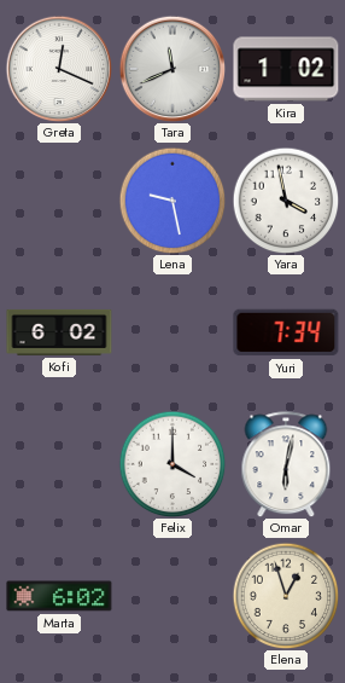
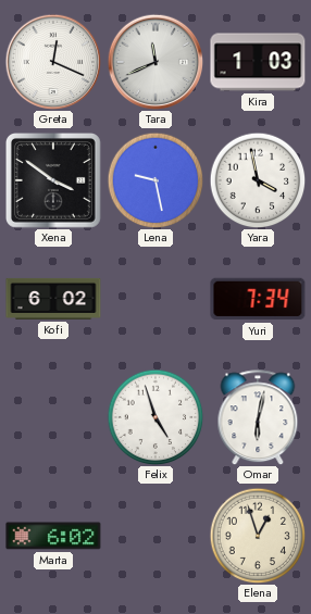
Kira: 1:02 -> 1:03 (258, 62)
Xena: none -> 3:51 (54, 181)
Felix: 4:00 -> 4:57 (155, 417)
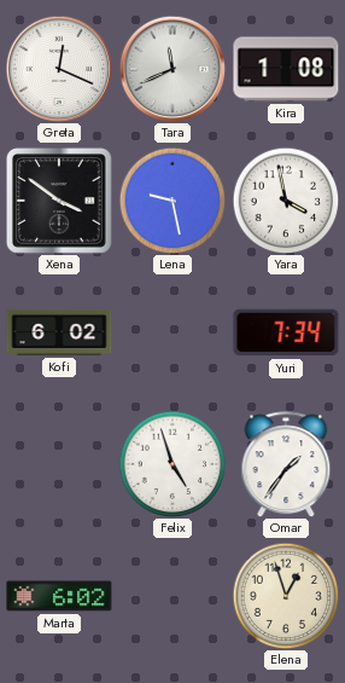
Kira: 1:03 -> 1:08 (286, 69)
Omar: 6:02 -> 1:36 (286, 464)
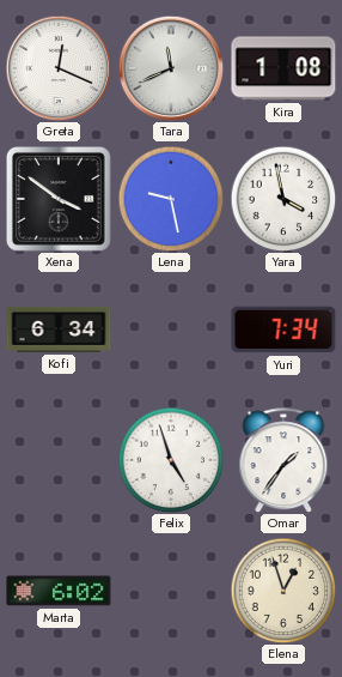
Kofi: 6:02 -> 6:34 (59, 330)
